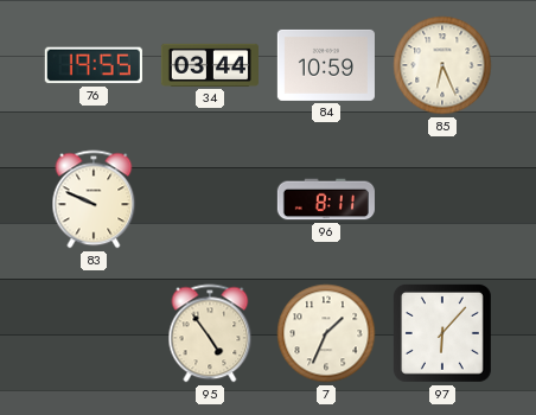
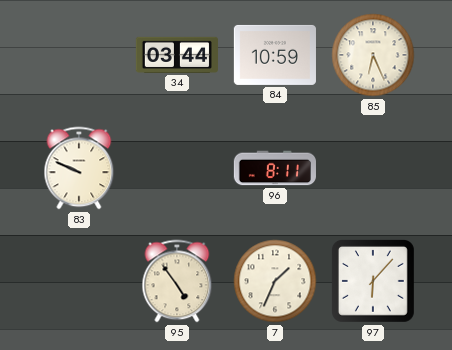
76: 19:55 -> none (94, 65)
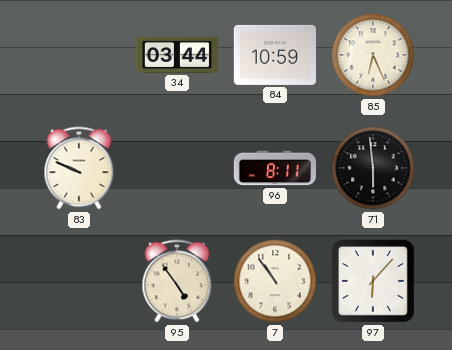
71: none -> 5:59 (373, 168)
7: 1:34 -> 10:54 (275, 281)
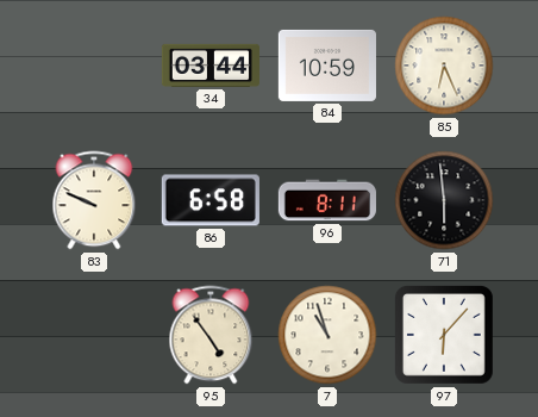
86: none -> 6:58 (211, 200)
7: 10:54 -> 10:57 (327, 335)
